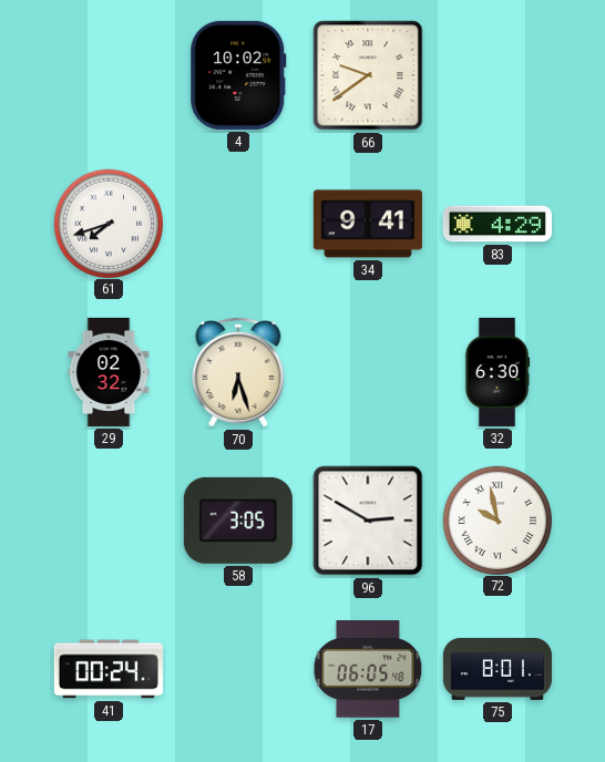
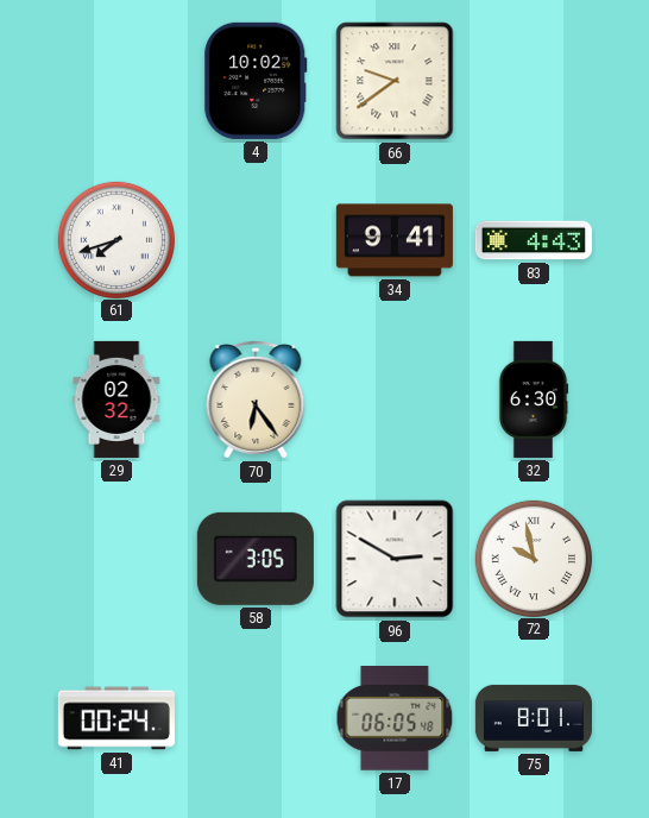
83: 4:29 -> 4:43 (534, 240)
70: 6:27 -> 6:24 (256, 399)
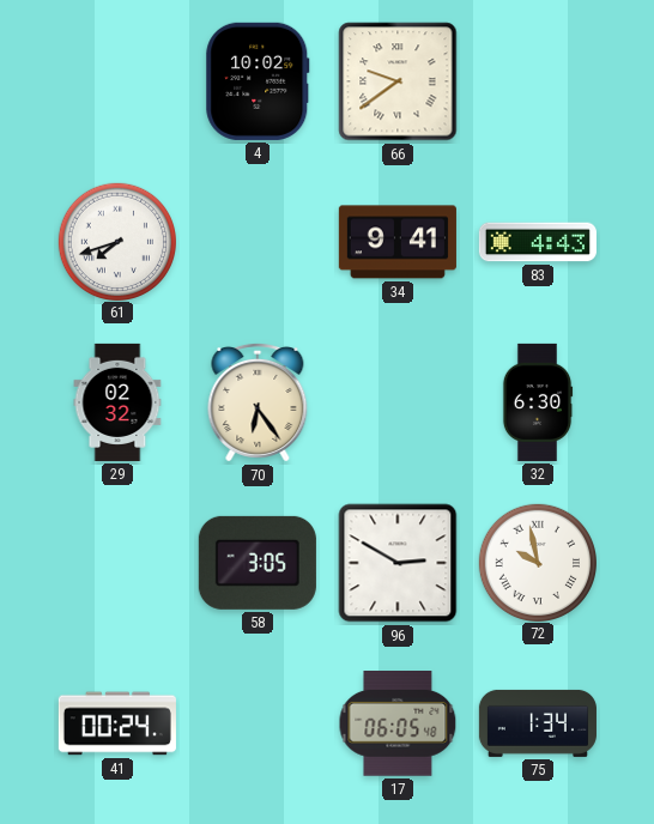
75: 8:01 -> 1:34 (538, 723)
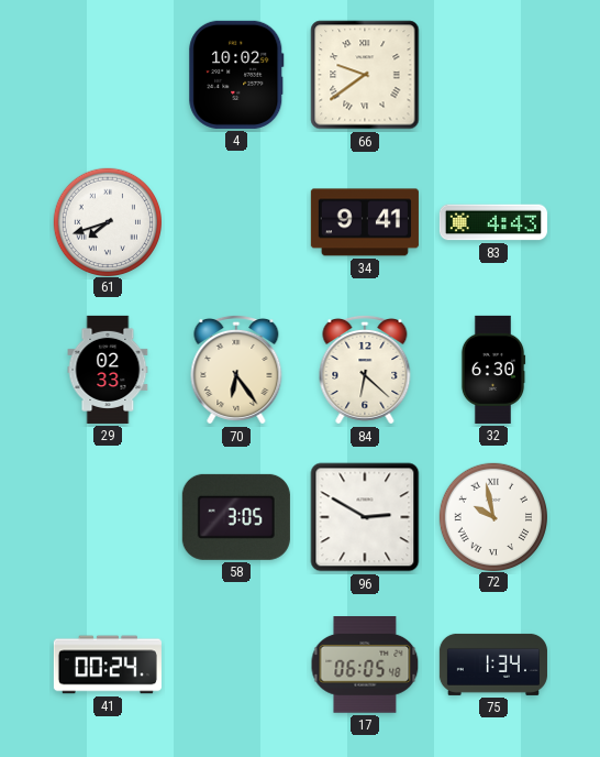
29: 02:32 -> 02:33 (108, 370)
84: none -> 6:22 (365, 370)
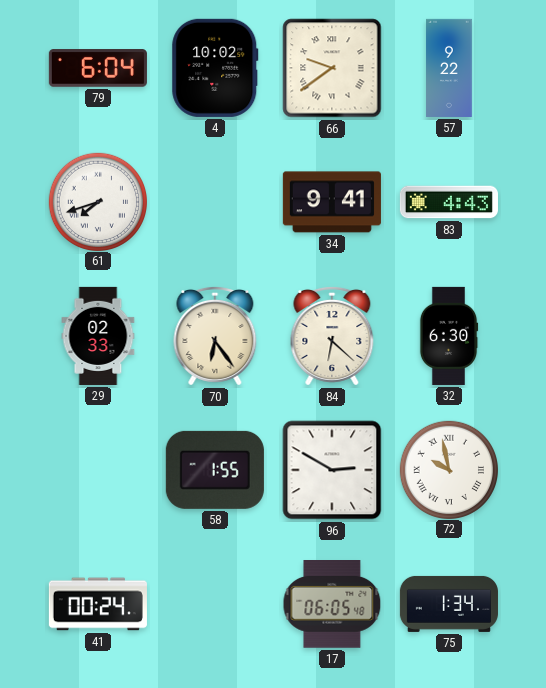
79: none -> 6:04 (98, 68)
57: none -> 9:22 (449, 68)
58: 3:05 -> 1:55 (215, 470)
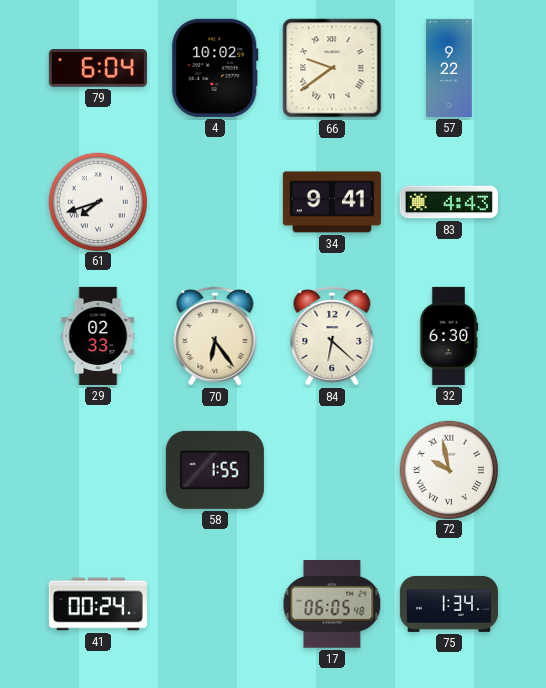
96: 2:50 -> none (332, 470)
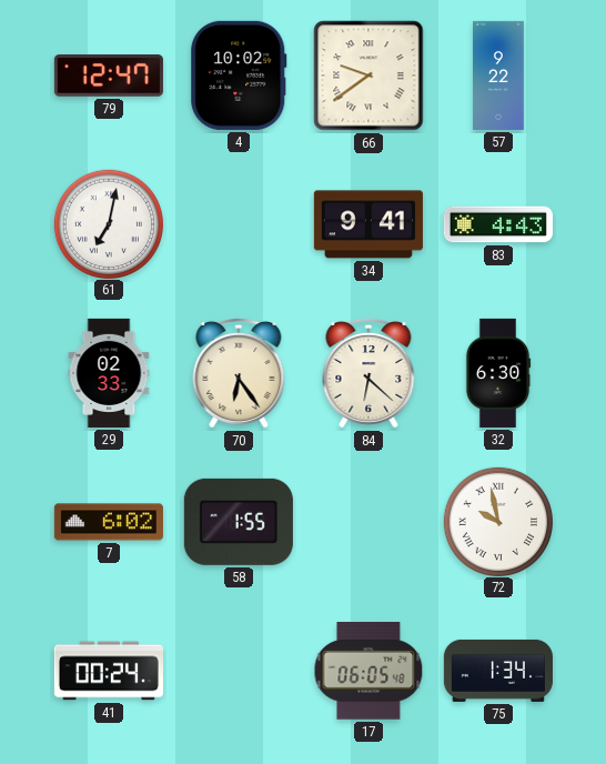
79: 6:04 -> 12:47 (109, 76)
61: 7:42 -> 7:02 (108, 223)
7: none -> 6:02 (109, 522)
